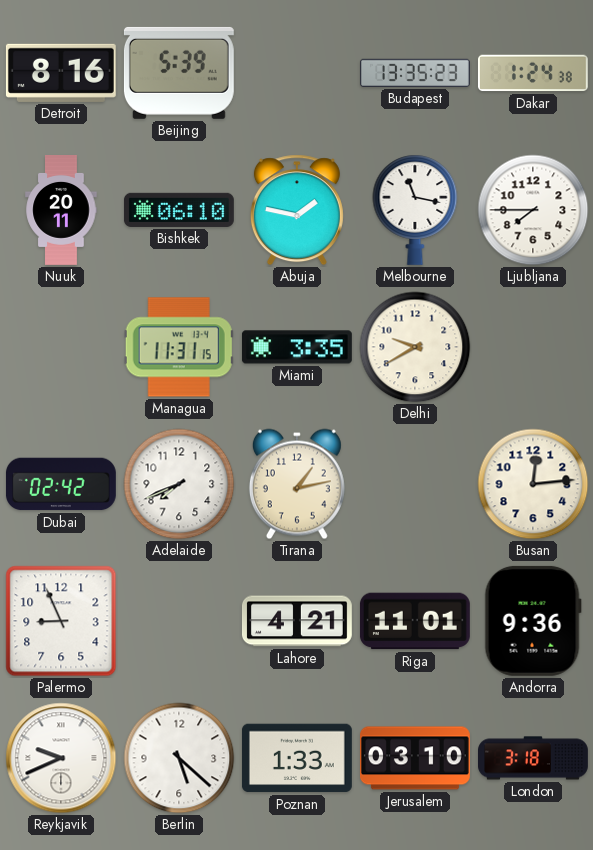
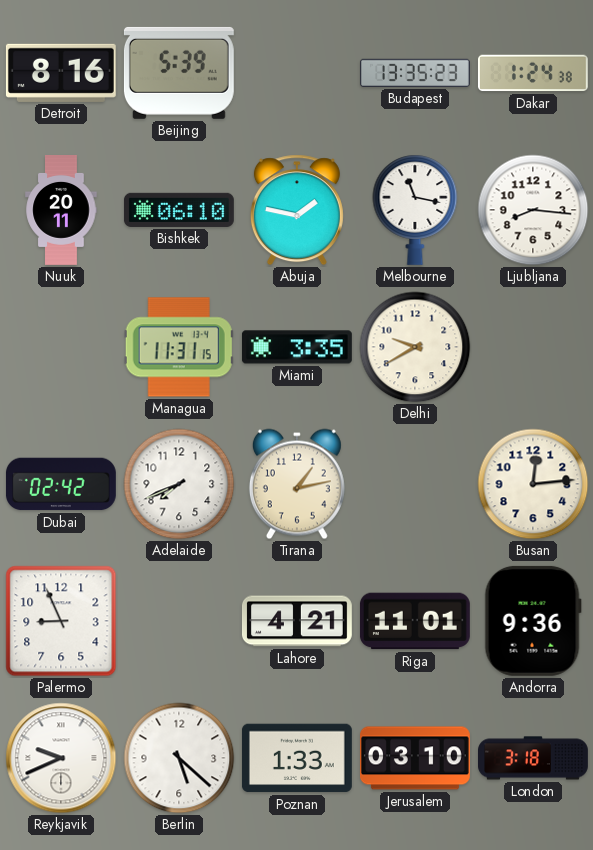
Ljubljana: 7:45 -> 8:16 (533, 210)
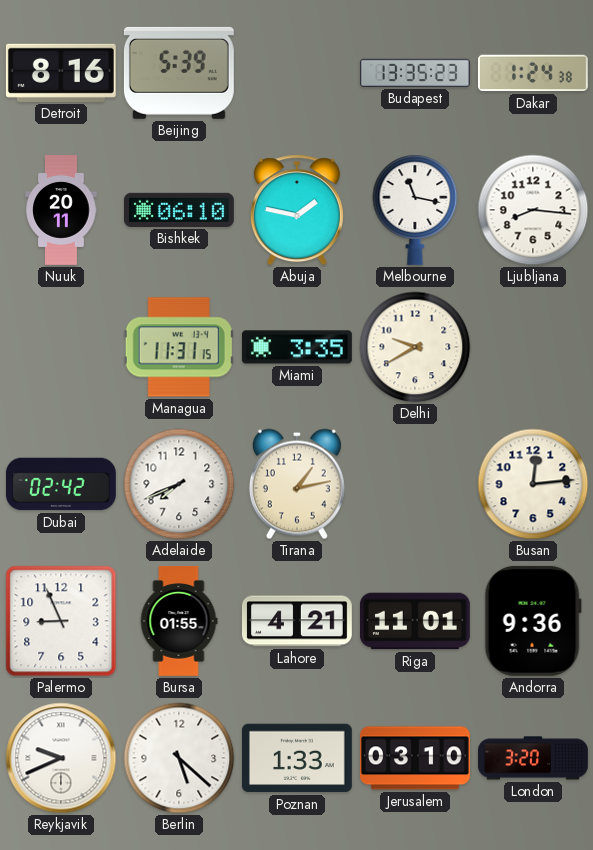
Bursa: none -> 01:55 (179, 622)
London: 3:18 -> 3:20 (534, 758)
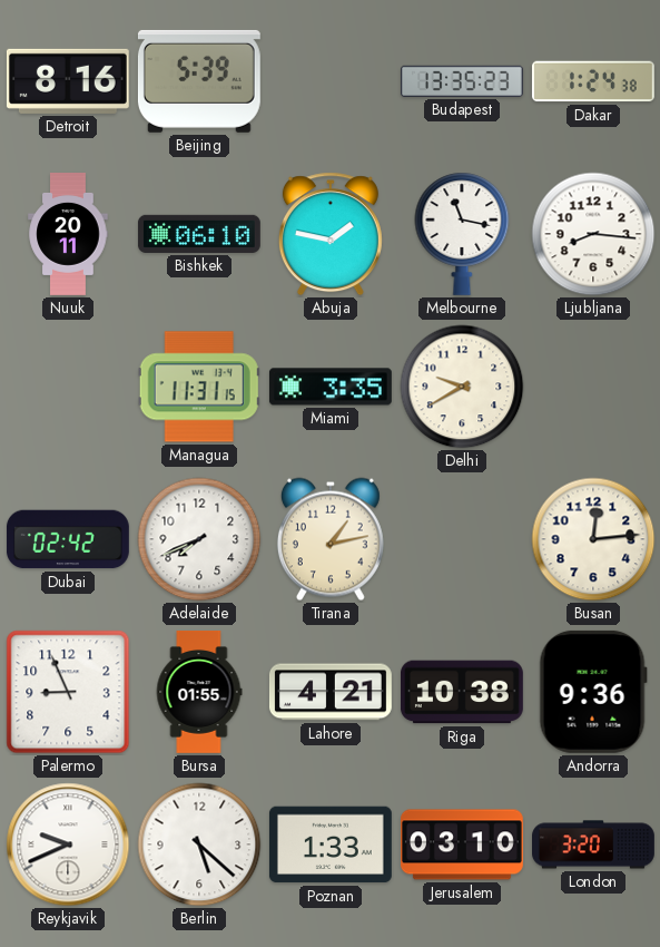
Riga: 11:01 -> 10:38 (462, 692)
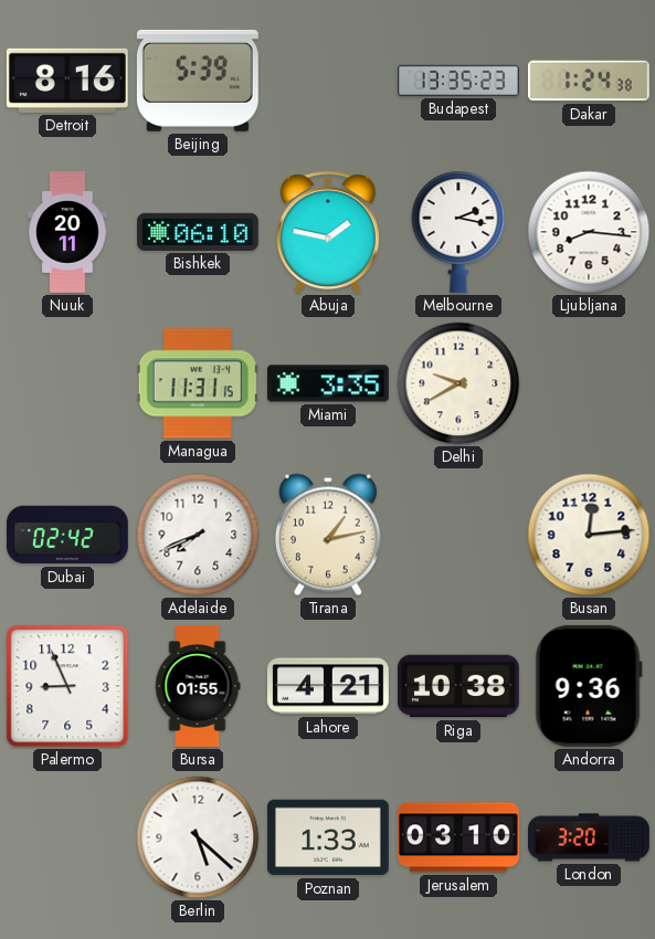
Melbourne: 11:17 -> 2:17 (458, 232)
Reykjavik: 9:41 -> none (68, 845)
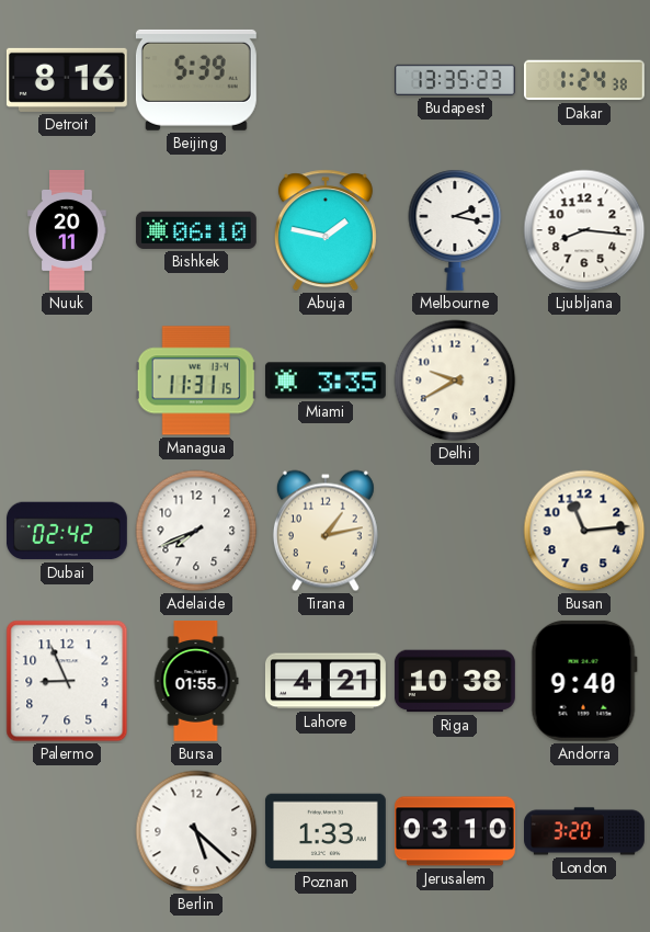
Busan: 12:14 -> 11:14 (584, 531)
Andorra: 9:36 -> 9:40 (584, 681)
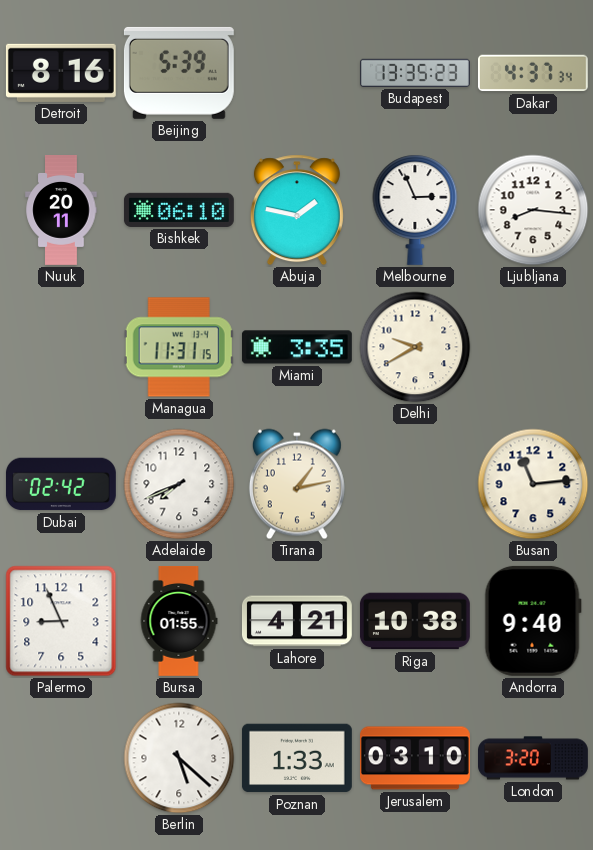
Dakar: 1:24 -> 4:37 (533, 73)
Melbourne: 2:17 -> 2:56 (415, 210)
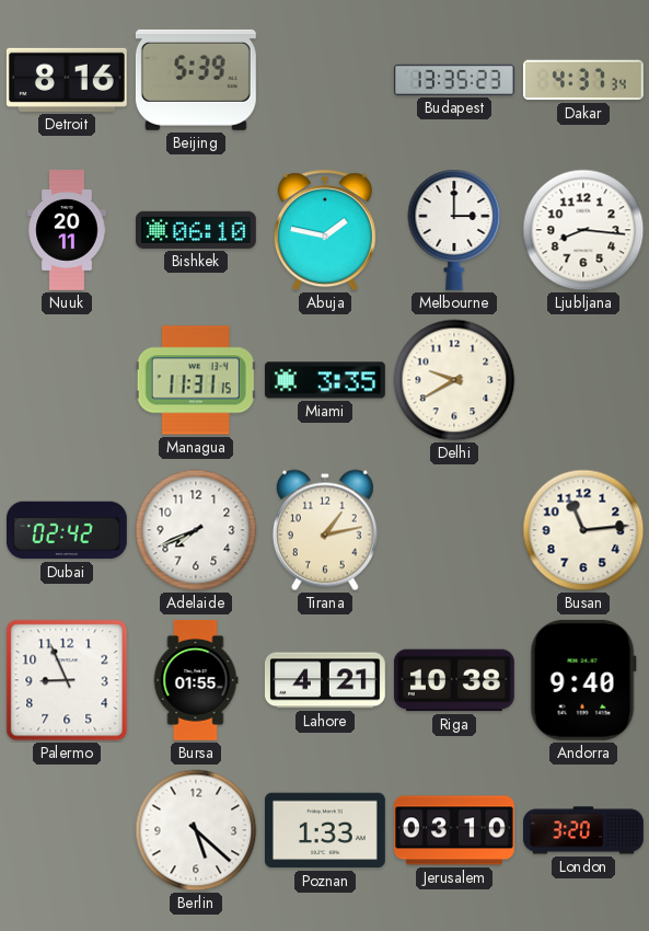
Melbourne: 2:56 -> 3:00 (454, 230)
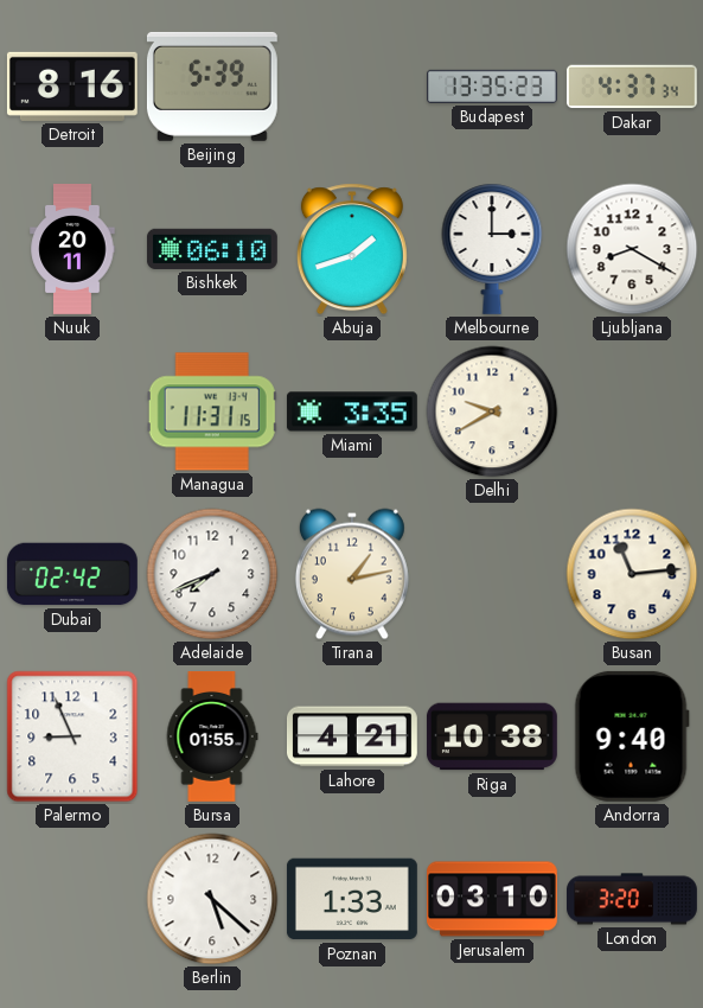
Abuja: 1:47 -> 1:42 (352, 249)
Ljubljana: 8:16 -> 8:20 (632, 249)
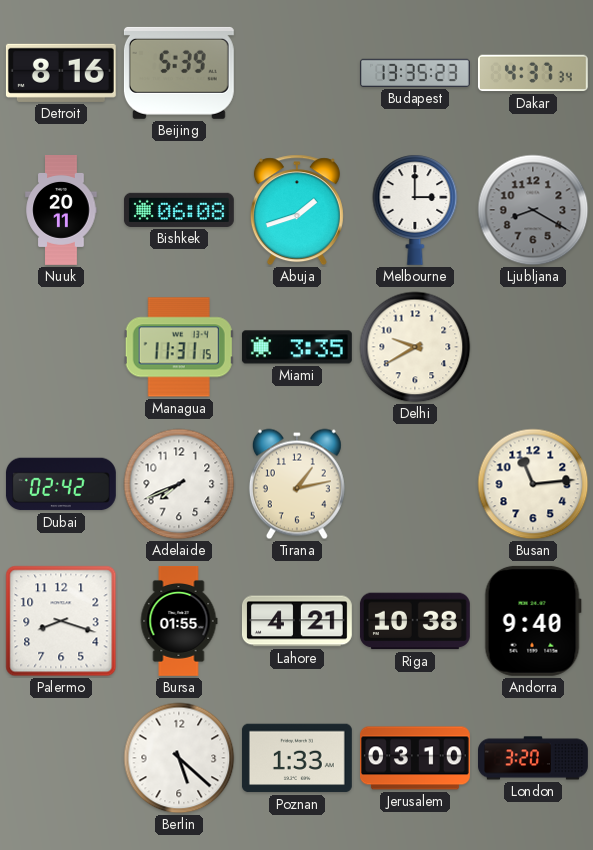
Bishkek: 06:10 -> 06:08 (179, 210)
Ljubljana dial: white -> grey (533, 210)
Palermo: 8:56 -> 8:18 (61, 621)
